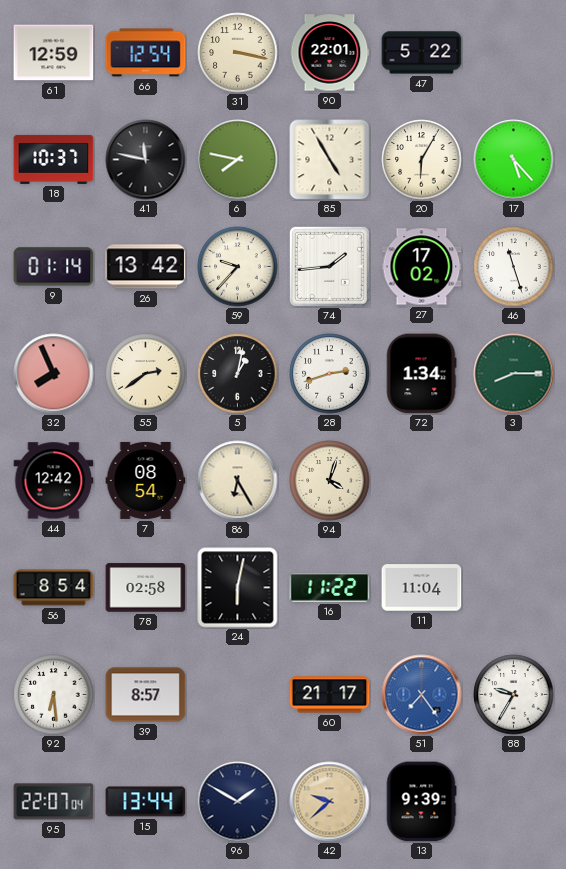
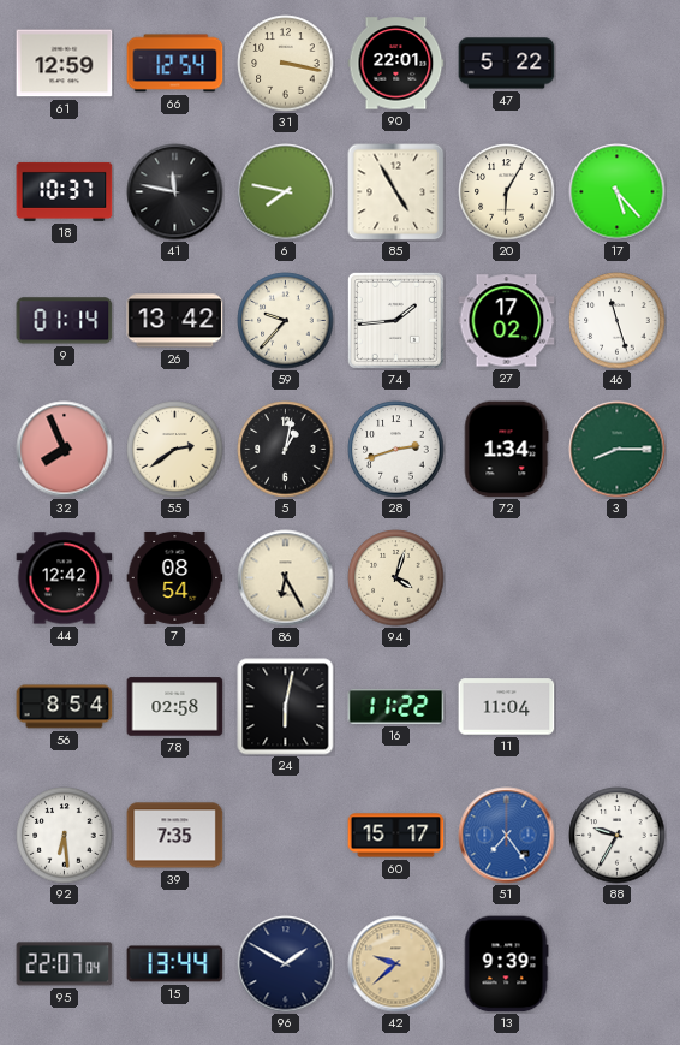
39: 8:57 -> 7:35 (175, 836)
60: 21:17 -> 15:17 (396, 836)
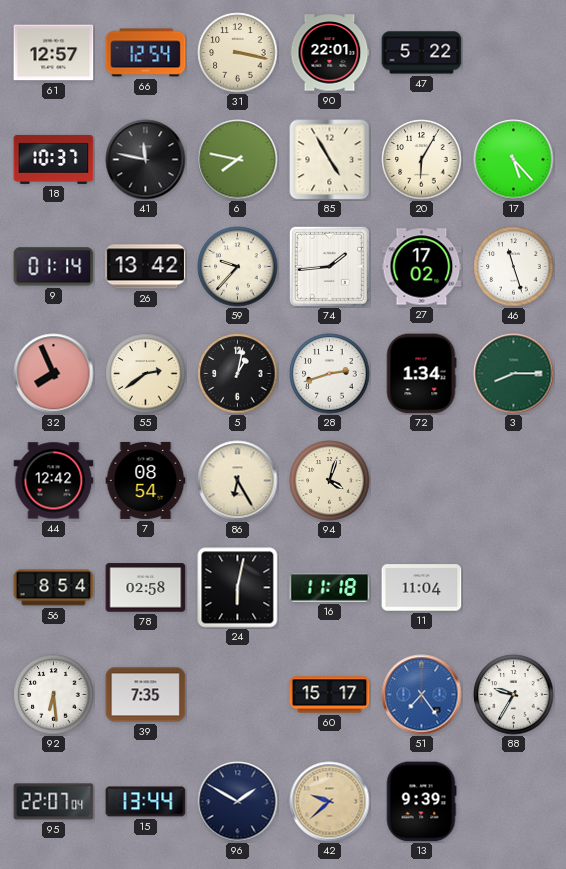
61: 12:59 -> 12:57 (54, 53)
16: 11:22 -> 11:18 (330, 587)
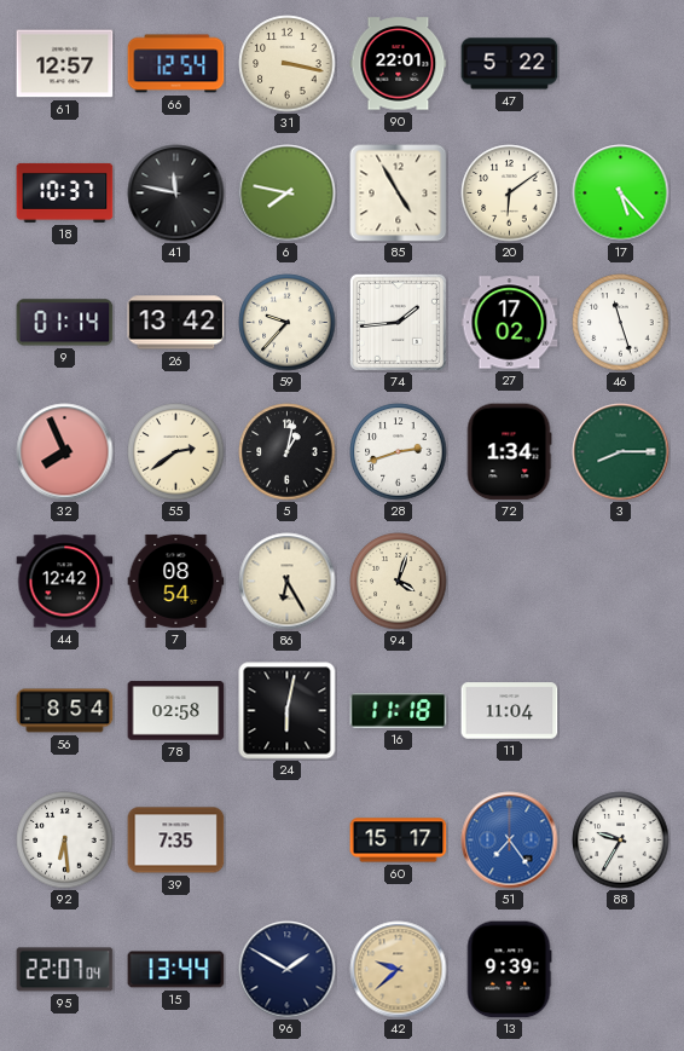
20: 6:05 -> 6:09 (510, 194)
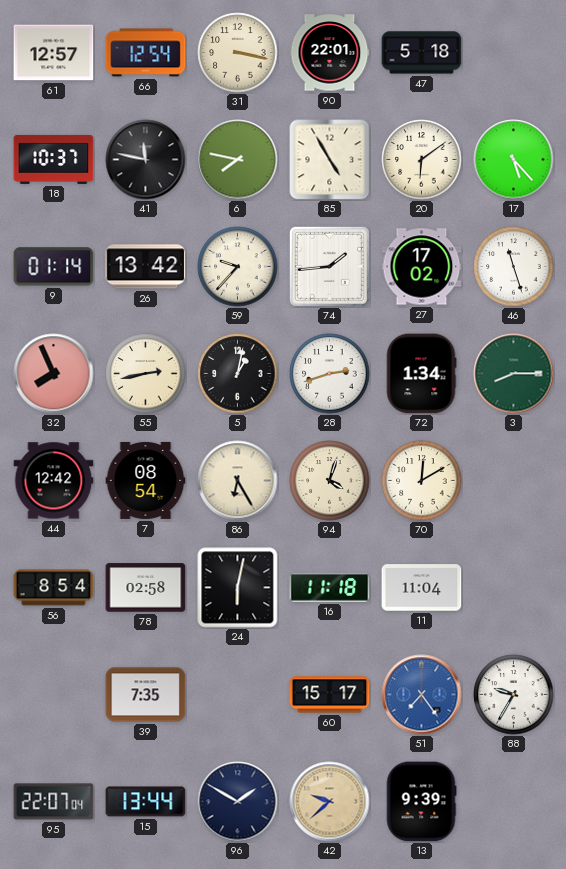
47: 5:22 -> 5:18 (422, 53)
55: 2:39 -> 2:43 (146, 374)
70: none -> 12:10 (422, 481)
92: 6:29 -> none (65, 841)
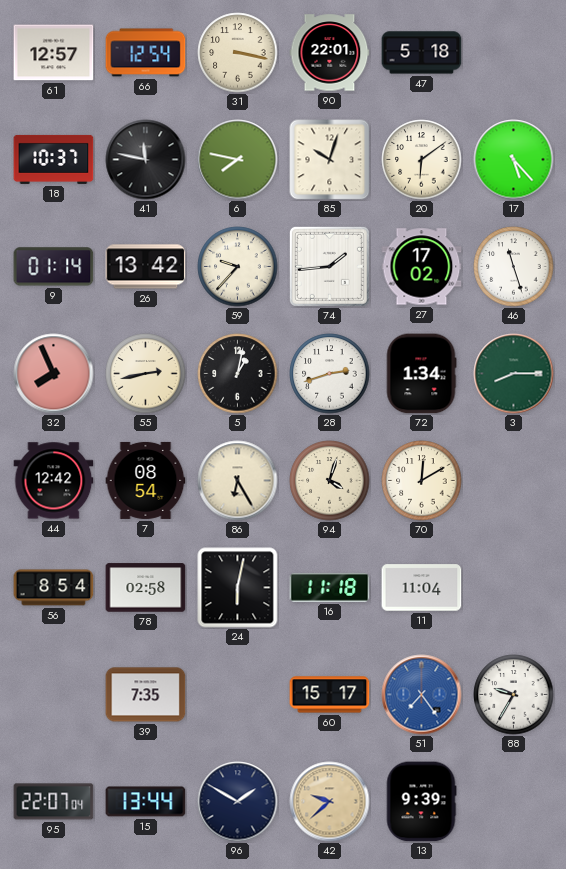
85: 4:55 -> 10:03 (330, 160)
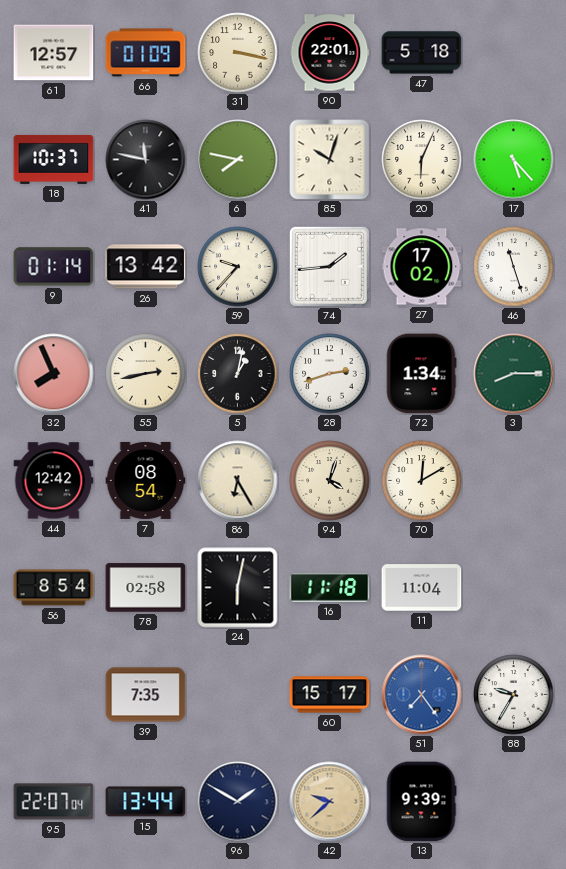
66: 12:54 -> 01:09 (146, 53)
20: 6:09 -> 6:04 (422, 160)
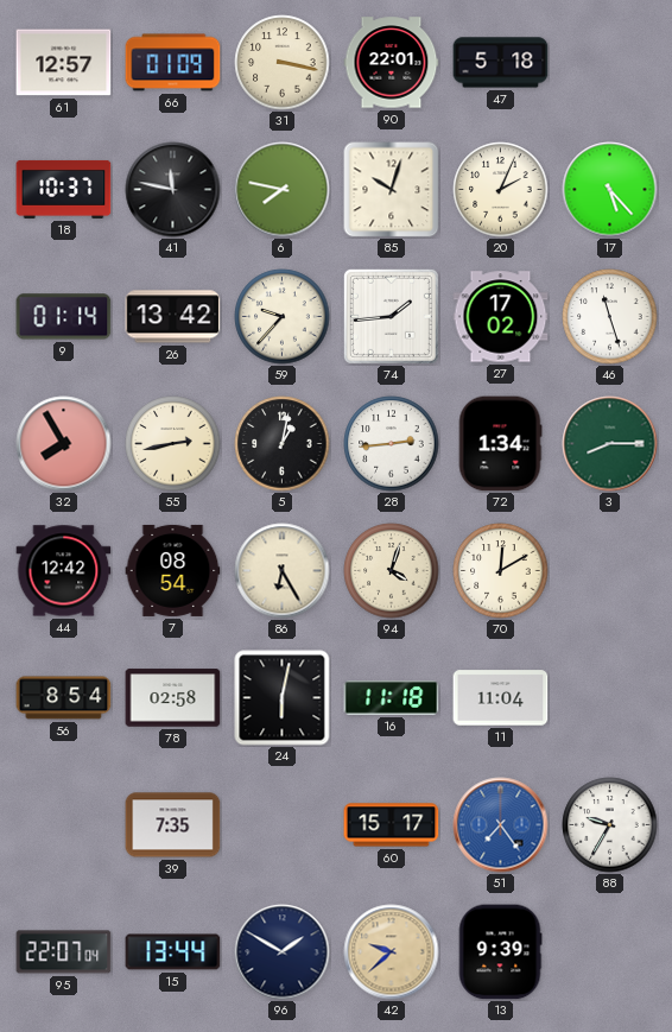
20: 6:04 -> 2:04 (501, 190)
32: 7:56 -> 7:55 (64, 444)
28: 2:42 -> 2:44 (392, 444)
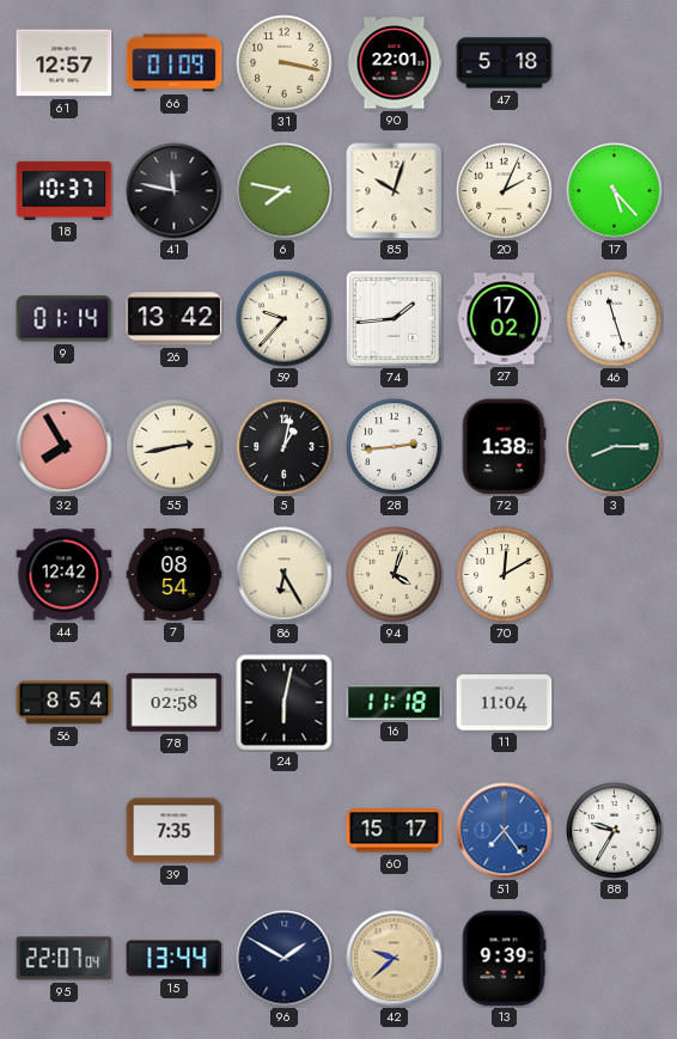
72: 1:34 -> 1:38 (504, 447)
